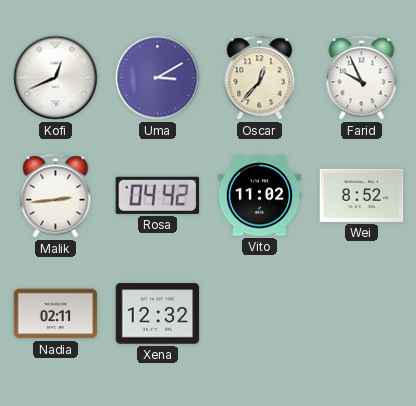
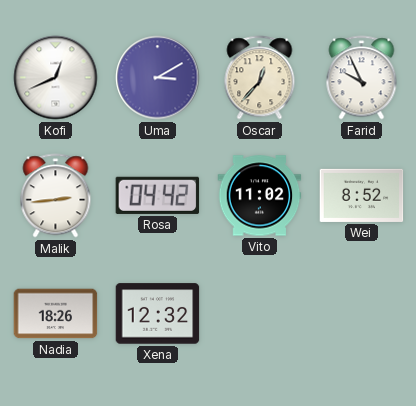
Nadia: 02:11 -> 18:26 (56, 314)
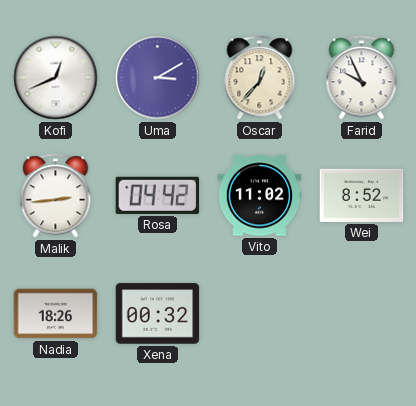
Xena: 12:32 -> 00:32 (158, 314)
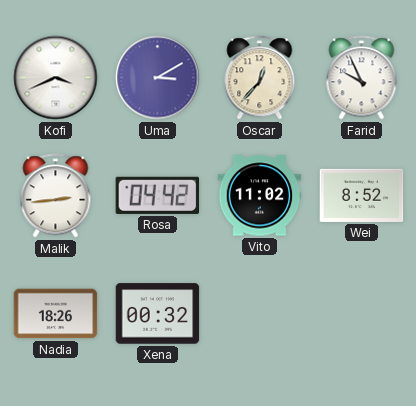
Kofi: 12:41 -> 3:41 (56, 78)
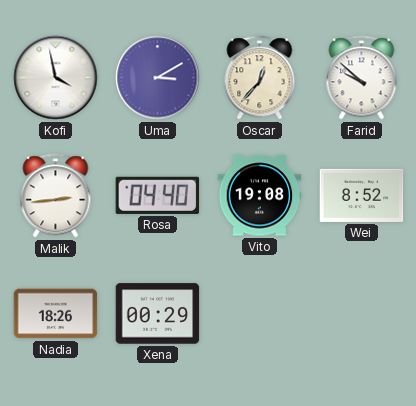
Kofi: 3:41 -> 3:58 (56, 78)
Farid: 9:56 -> 9:52 (362, 78)
Rosa: 04:42 -> 04:40 (158, 195)
Vito: 11:02 -> 19:08 (260, 196)
Xena: 00:32 -> 00:29 (158, 314)
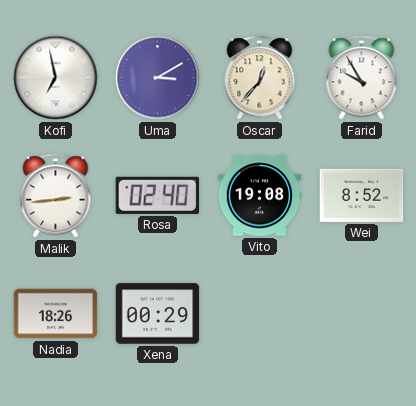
Kofi: 3:58 -> 6:58 (56, 78)
Farid: 9:52 -> 9:55 (362, 78)
Rosa: 04:40 -> 02:40 (158, 195)
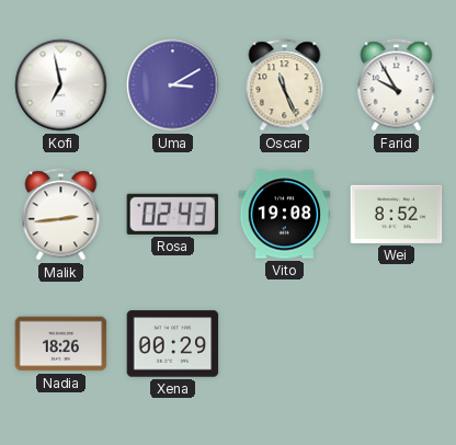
Oscar: 12:37 -> 11:26 (285, 85)
Rosa: 02:40 -> 02:43 (173, 214)
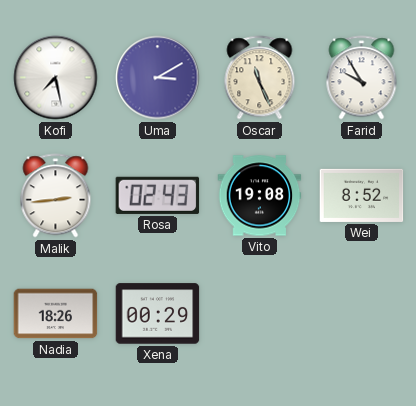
Kofi: 6:58 -> 7:28 (56, 78)
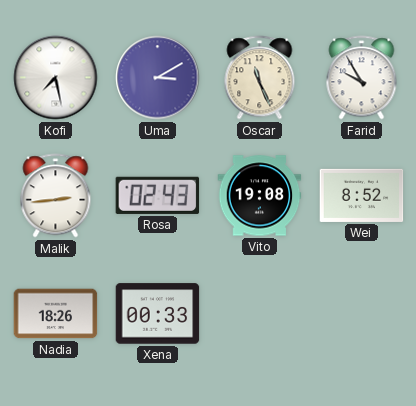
Xena: 00:29 -> 00:33 (158, 314)
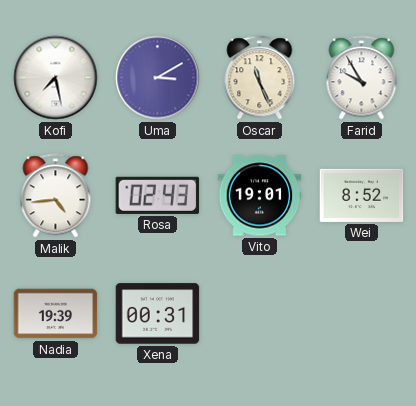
Malik: 2:44 -> 4:44 (56, 196)
Vito: 19:08 -> 19:01 (260, 196)
Nadia: 18:26 -> 19:39 (56, 314)
Xena: 00:33 -> 00:31 (158, 314)
